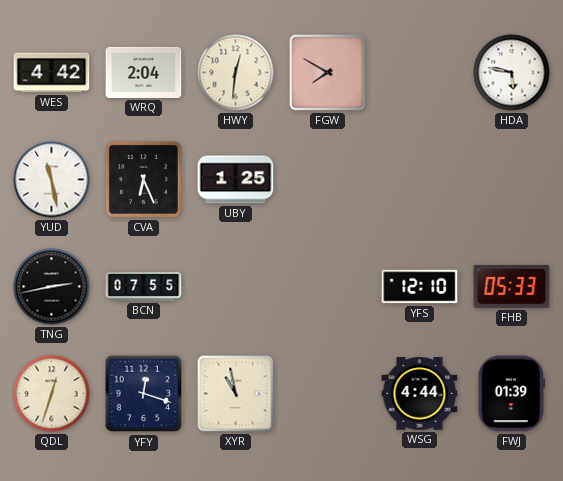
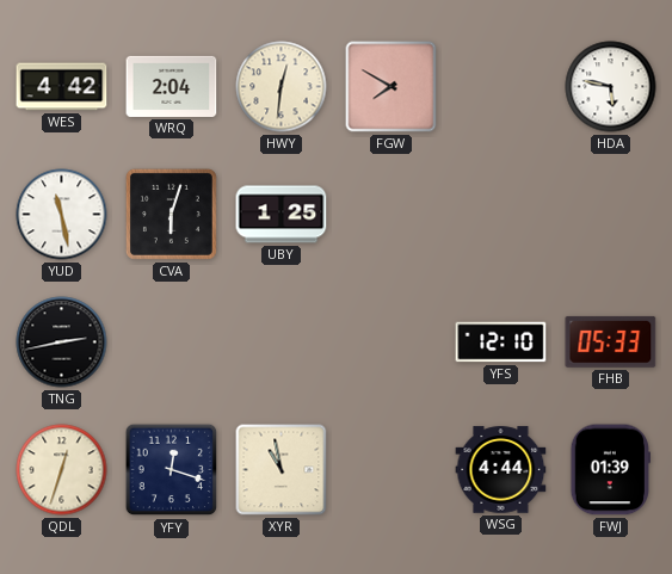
CVA: 6:26 -> 6:03 (171, 214)
BCN: 07:55 -> none (144, 286)
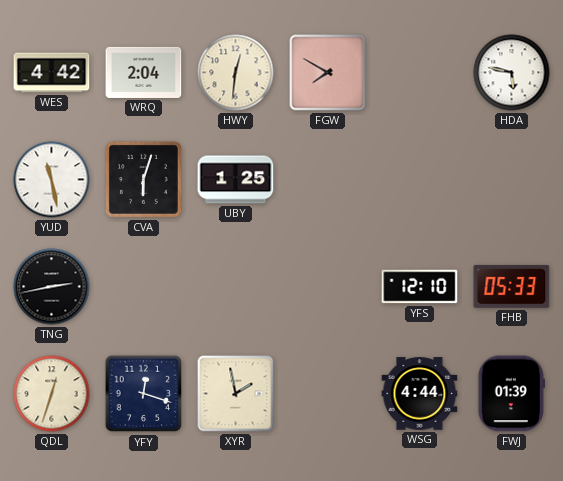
XYR: 10:58 -> 1:58 (236, 394)
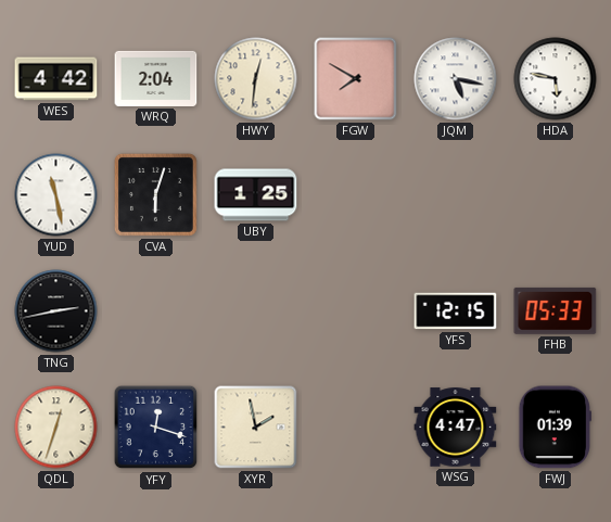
JQM: none -> 5:17 (456, 79)
YFS: 12:10 -> 12:15 (456, 311)
WSG: 4:44 -> 4:47 (456, 428)
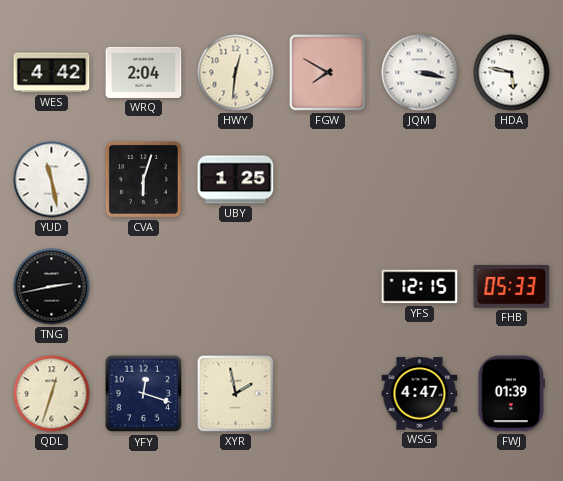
JQM: 5:17 -> 3:17 (420, 73)
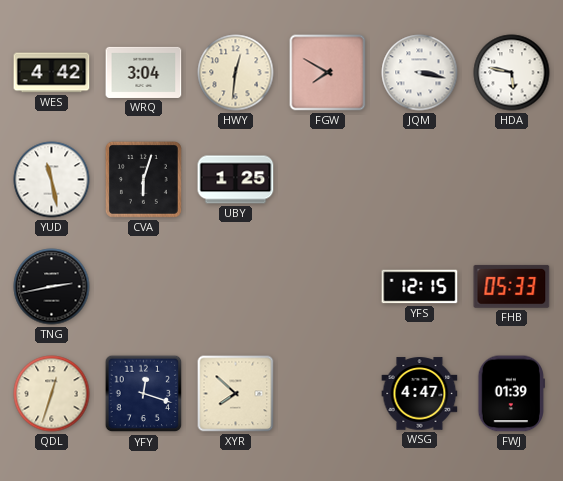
WRQ: 2:04 -> 3:04 (144, 72)
XYR: 1:58 -> 7:52 (236, 394)
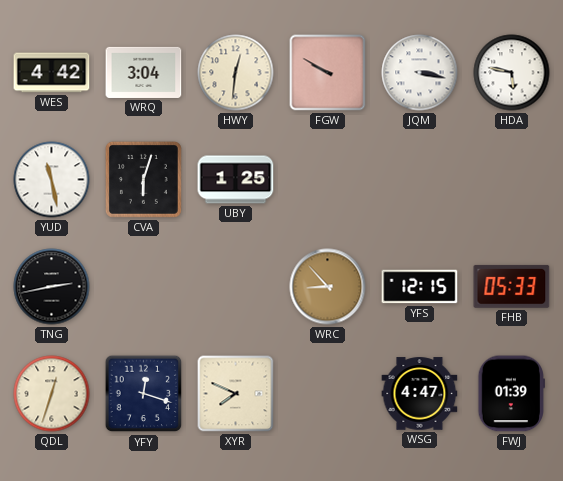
FGW: 7:50 -> 9:50 (328, 73)
WRC: none -> 8:53 (328, 287)
XYR: 7:52 -> 7:49 (236, 394)
